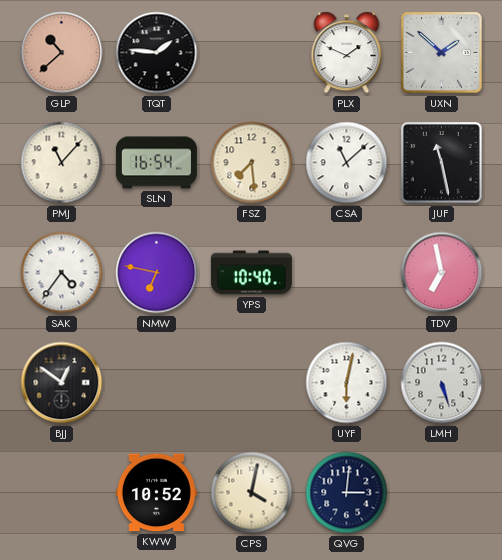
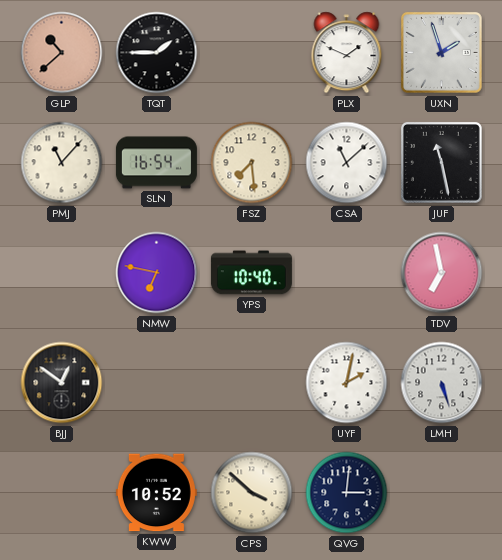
TQT: 1:46 -> 1:45 (157, 53)
UXN: 1:52 -> 1:57 (441, 52)
SAK: 4:36 -> none (62, 273)
UYF: 6:02 -> 2:02 (347, 383)
CPS: 4:02 -> 3:52 (252, 493)
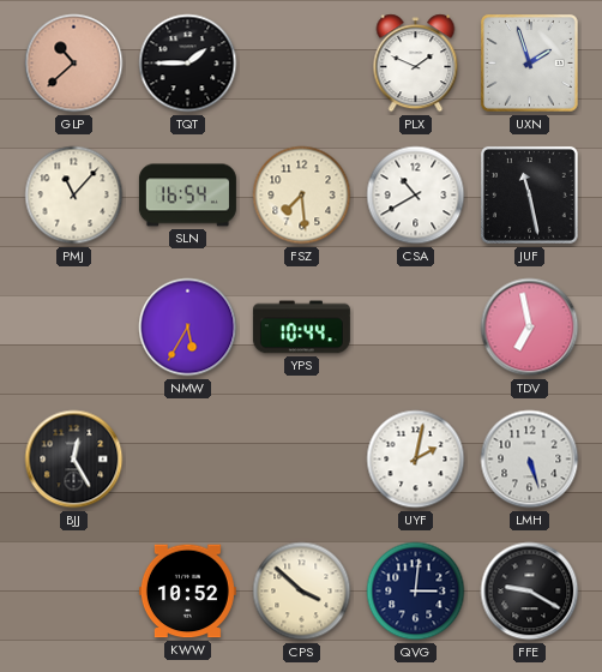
CSA: 11:08 -> 10:40 (416, 196)
NMW: 6:47 -> 5:35 (188, 328)
YPS: 10:40 -> 10:44 (301, 328)
BJJ: 12:51 -> 12:25 (74, 460)
FFE: none -> 9:20 (530, 592)
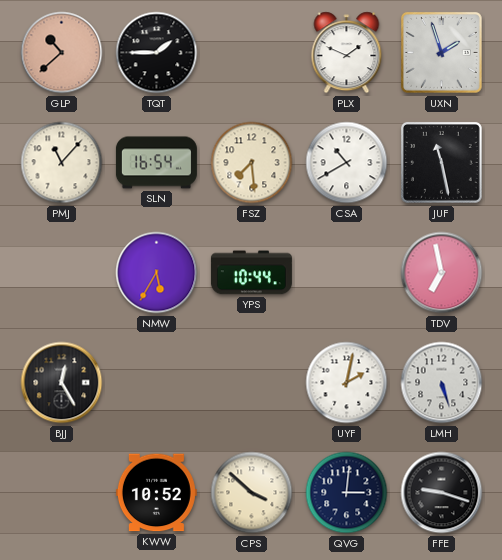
FFE: 9:20 -> 9:18 (442, 493)
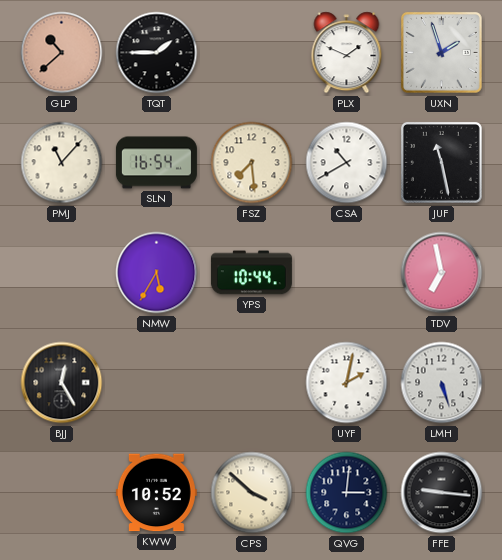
FFE: 9:18 -> 9:16 (442, 493)
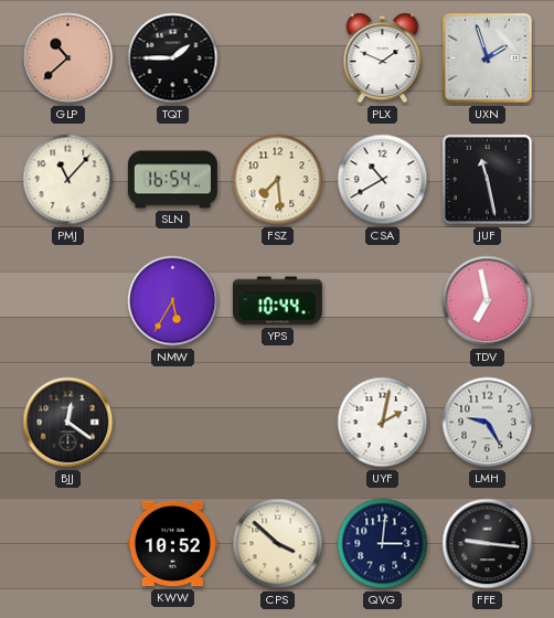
BJJ: 12:25 -> 12:21 (68, 423)
LMH: 5:27 -> 9:25 (488, 423)
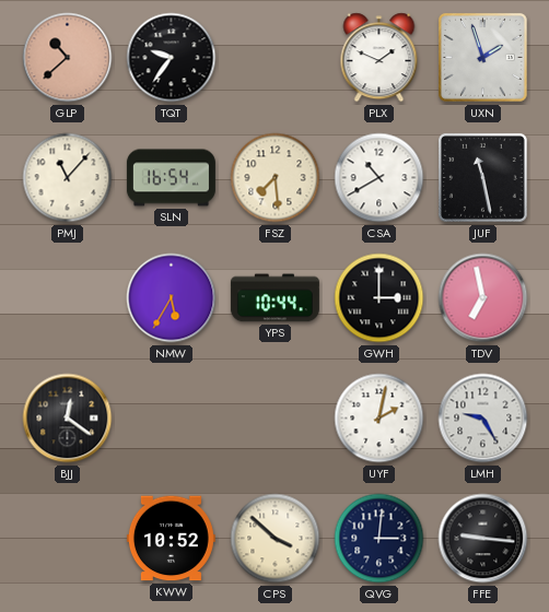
TQT: 1:45 -> 9:36 (172, 58)
GWH: none -> 3:00 (379, 298)
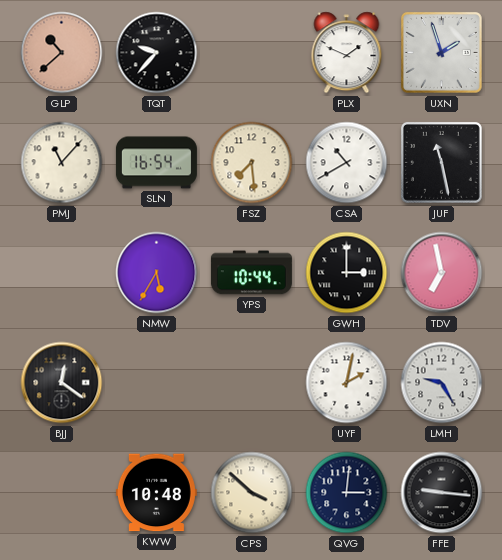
TQT: 9:36 -> 9:37 (157, 53)
KWW: 10:52 -> 10:48 (156, 493)
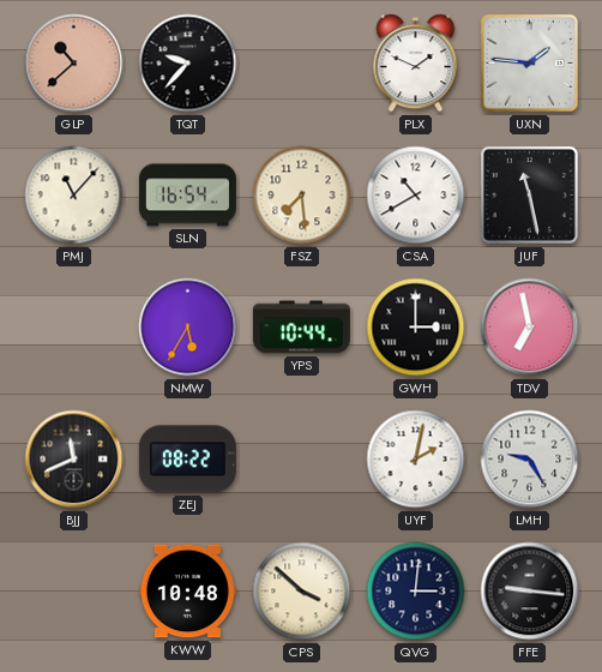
UXN: 1:57 -> 1:46 (529, 62)
BJJ: 12:21 -> 11:41 (74, 460)
ZEJ: none -> 08:22 (187, 460)
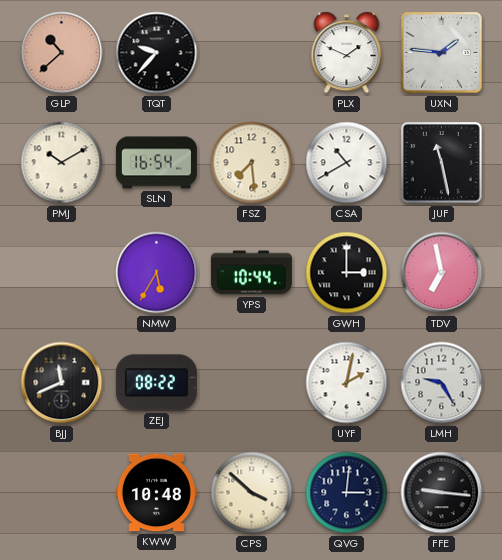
PMJ: 11:07 -> 10:10 (62, 163)
